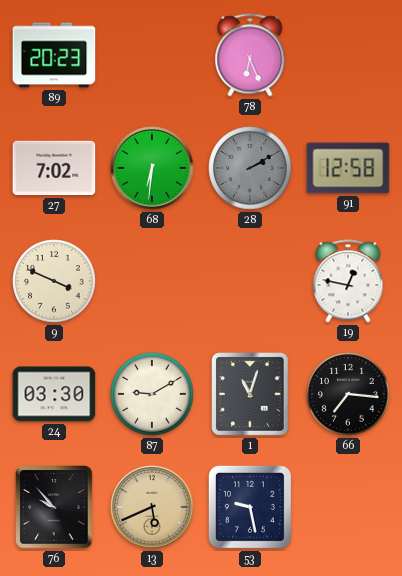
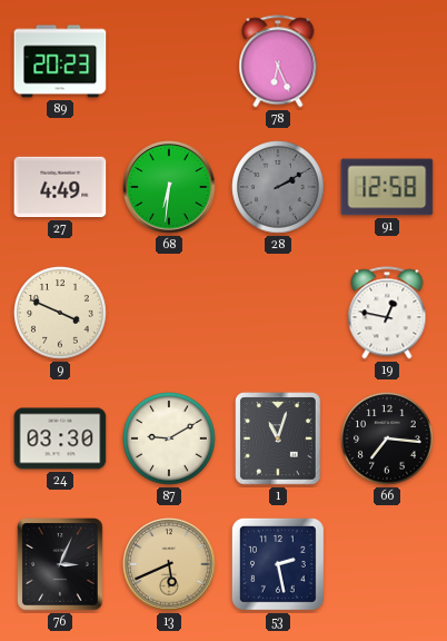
27: 7:02 -> 4:49 (60, 187)
76: 9:53 -> 3:04 (60, 564)
53: 9:28 -> 2:28 (278, 564)
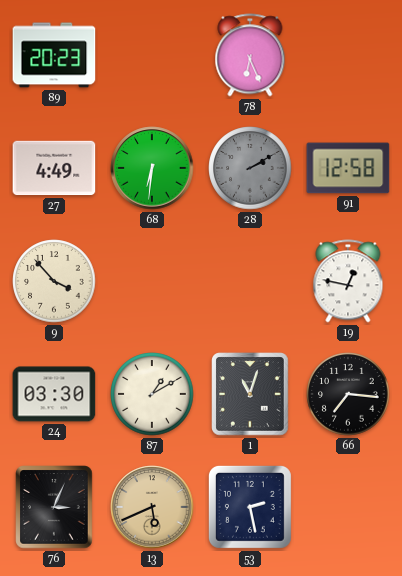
9: 3:49 -> 3:53 (54, 281)
87: 9:10 -> 1:10 (152, 394)
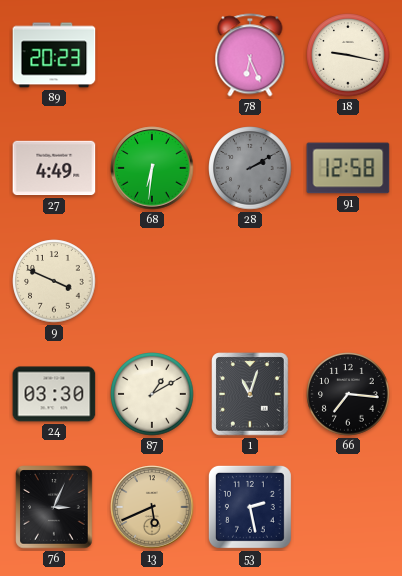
18: none -> 9:17 (348, 55)
9: 3:53 -> 3:49 (54, 281)
19: 12:47 -> none (348, 281)
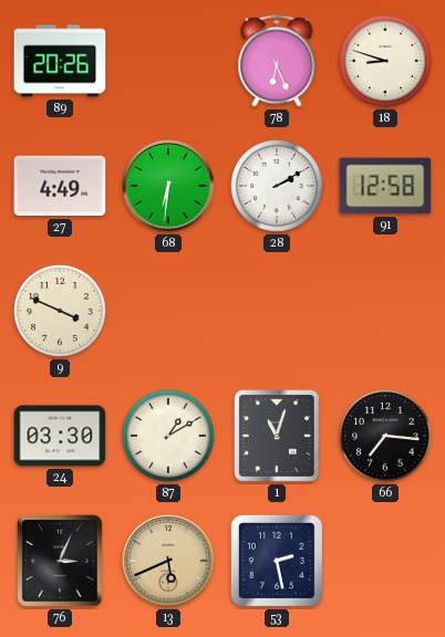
89: 20:23 -> 20:26 (60, 61)
18: 9:17 -> 8:48 (385, 61)
28 dial: grey -> white (277, 186)
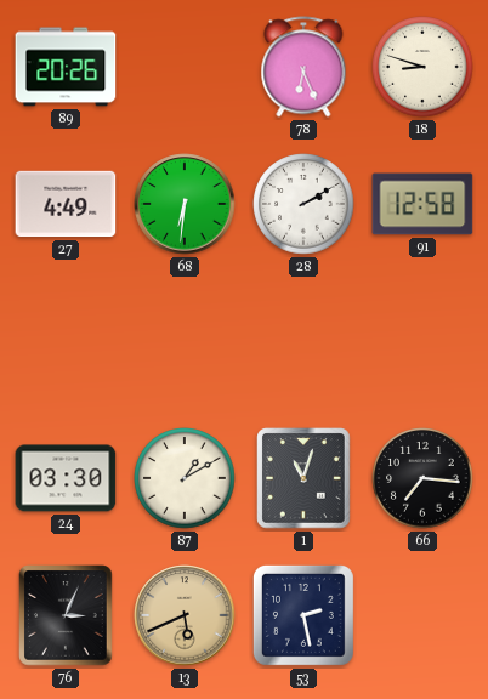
9: 3:49 -> none (60, 311)
